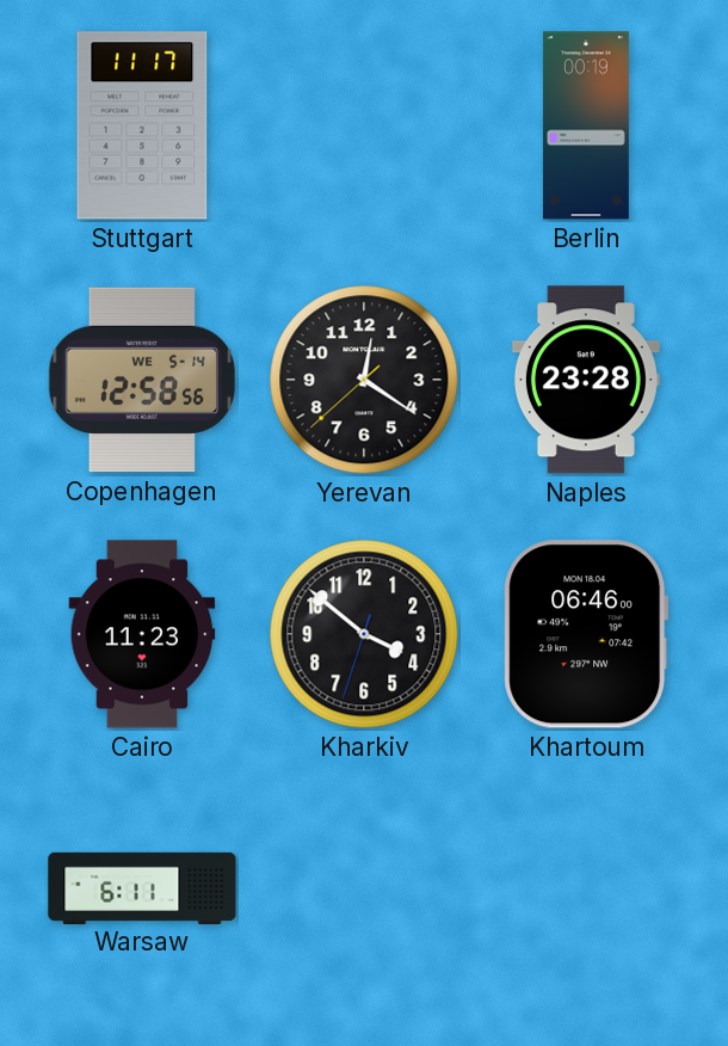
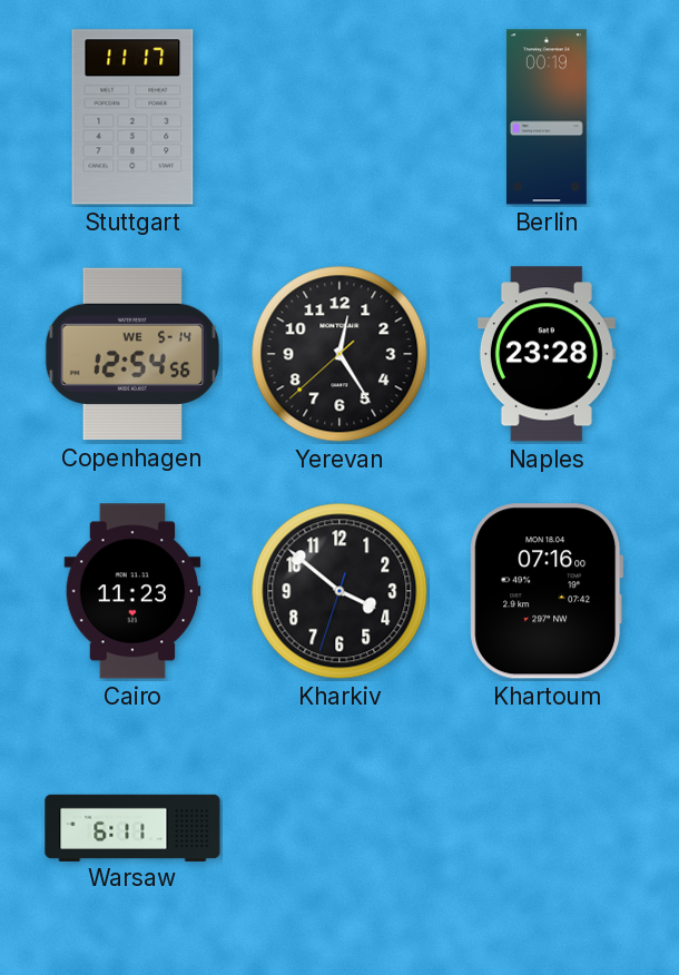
Copenhagen: 12:58 -> 12:54 (131, 354)
Yerevan: 12:20 -> 12:24 (339, 354)
Khartoum: 06:46 -> 07:16 (547, 591)
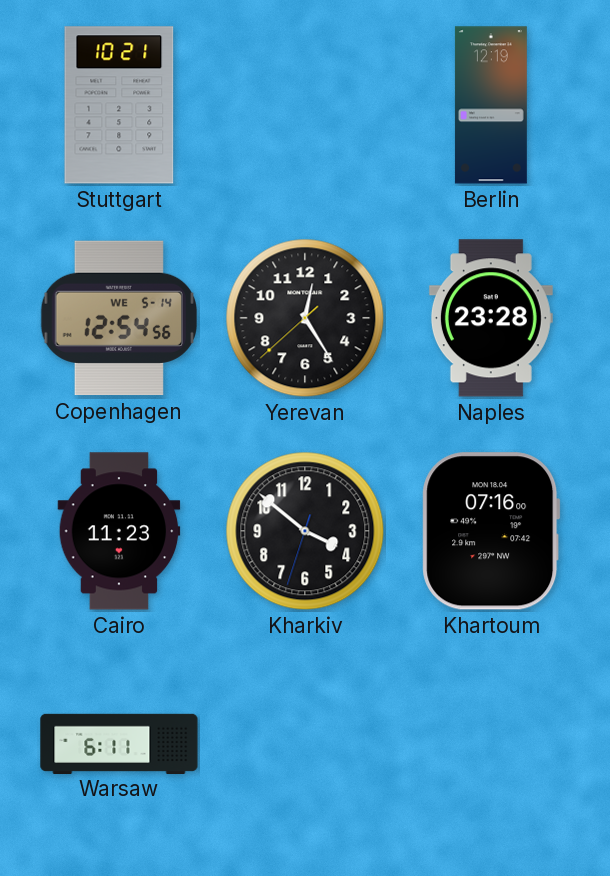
Stuttgart: 11:17 -> 10:21 (119, 105)
Berlin: 00:19 -> 12:19 (491, 105)
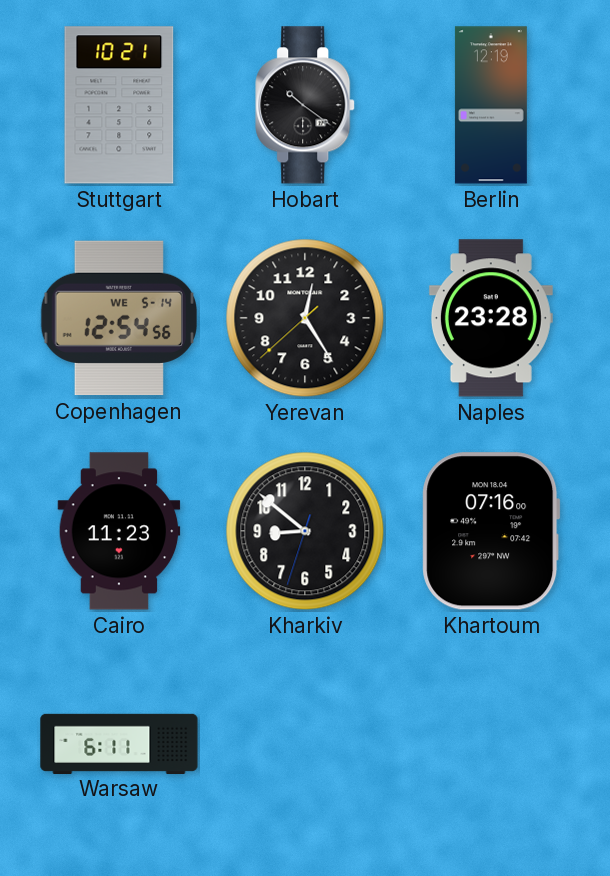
Hobart: none -> 10:21 (306, 105)
Kharkiv: 3:51 -> 8:51 (305, 531)
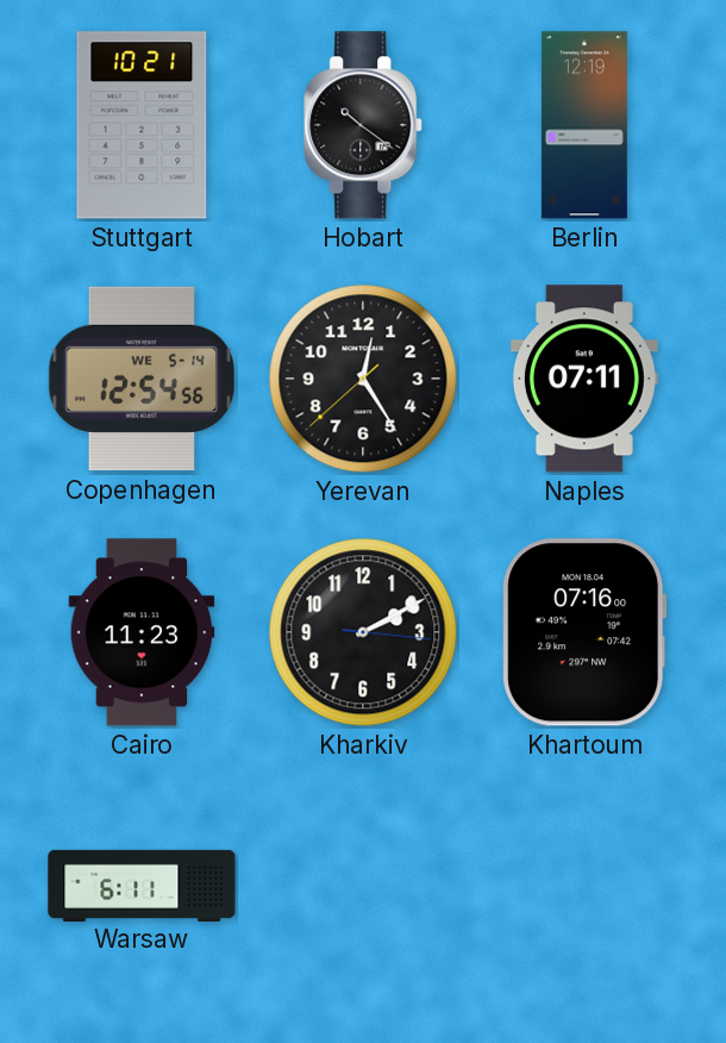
Naples: 23:28 -> 07:11 (584, 379)
Kharkiv: 8:51 -> 2:10 (363, 632)
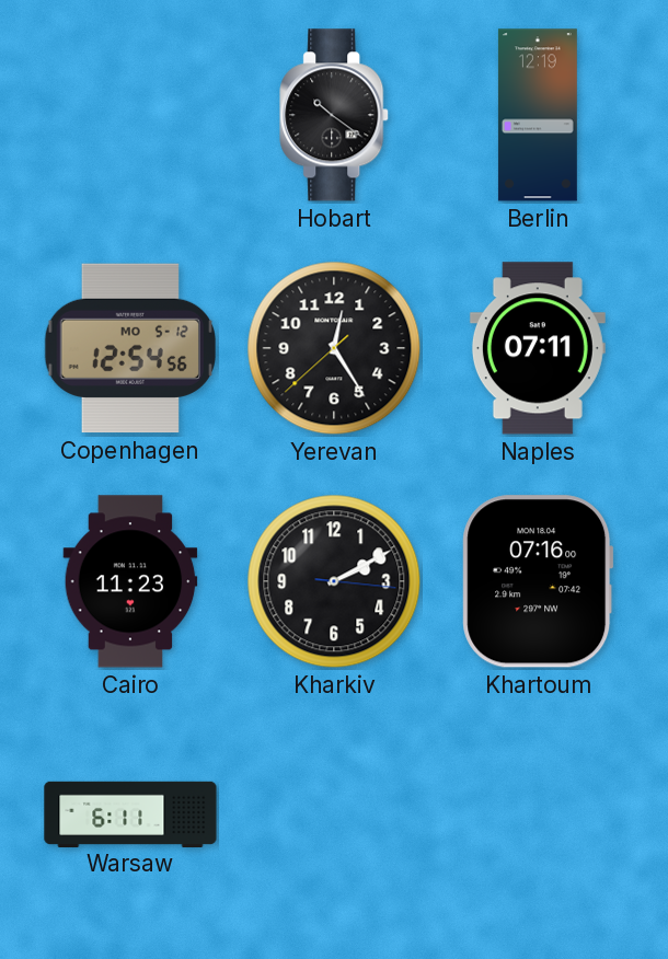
Stuttgart: 10:21 -> none (142, 125)
Copenhagen date: WE 5-14 -> MO 5-12 (129, 348)
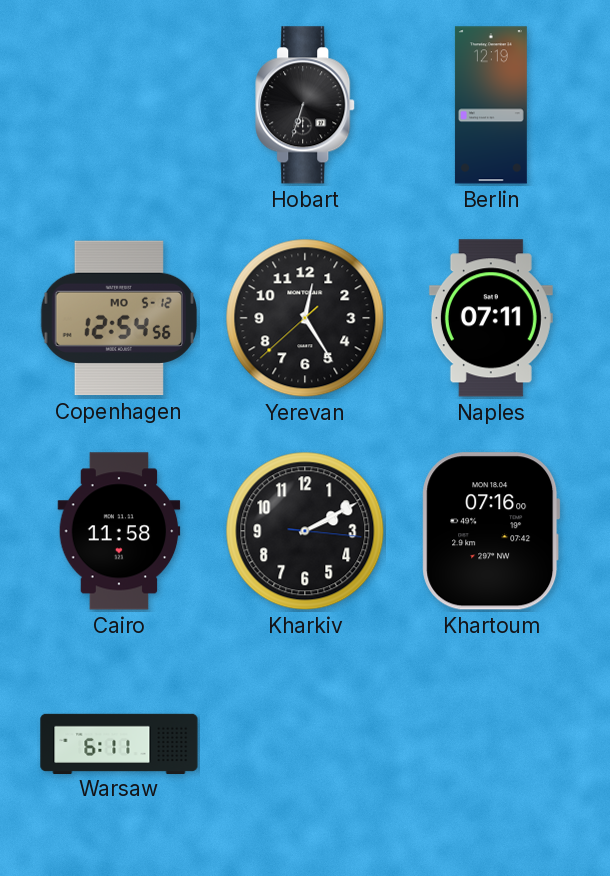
Hobart: 10:21 -> 6:33 (306, 105)
Cairo: 11:23 -> 11:58 (119, 531)
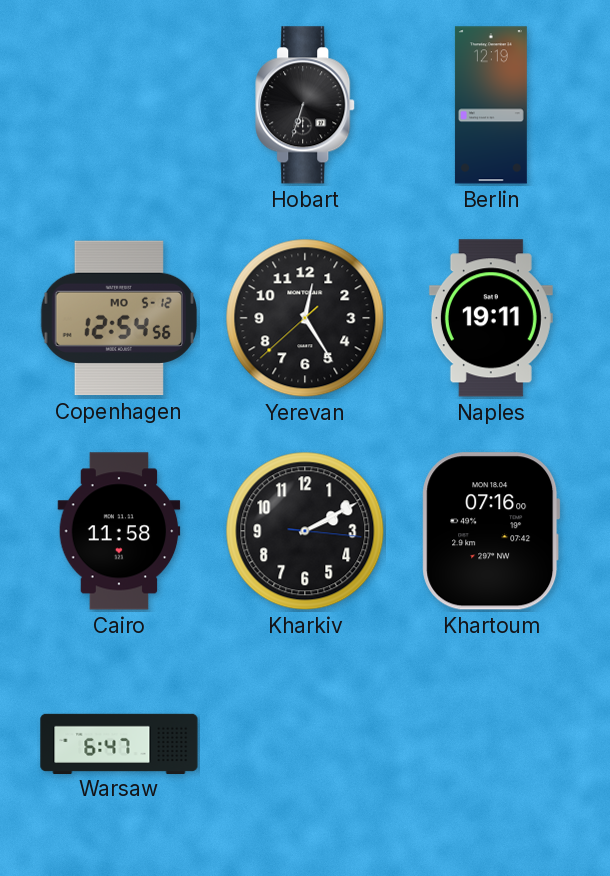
Naples: 07:11 -> 19:11 (491, 318)
Warsaw: 6:11 -> 6:47 (119, 743)
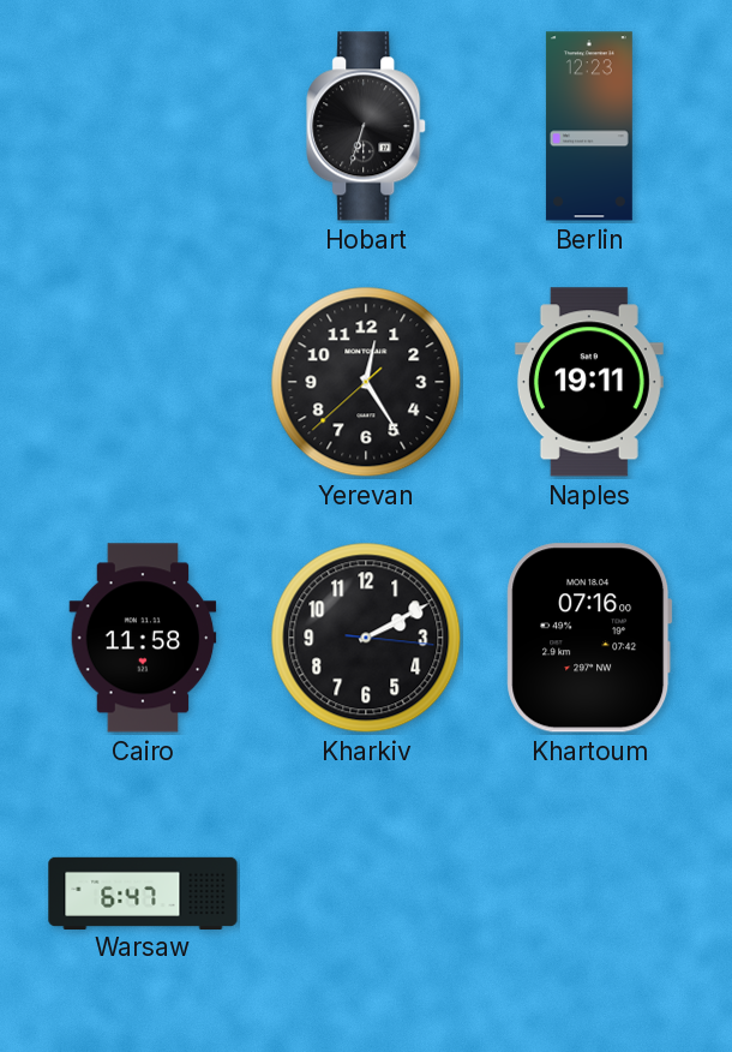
Berlin: 12:19 -> 12:23 (589, 126)
Copenhagen: 12:54 -> none (118, 318)
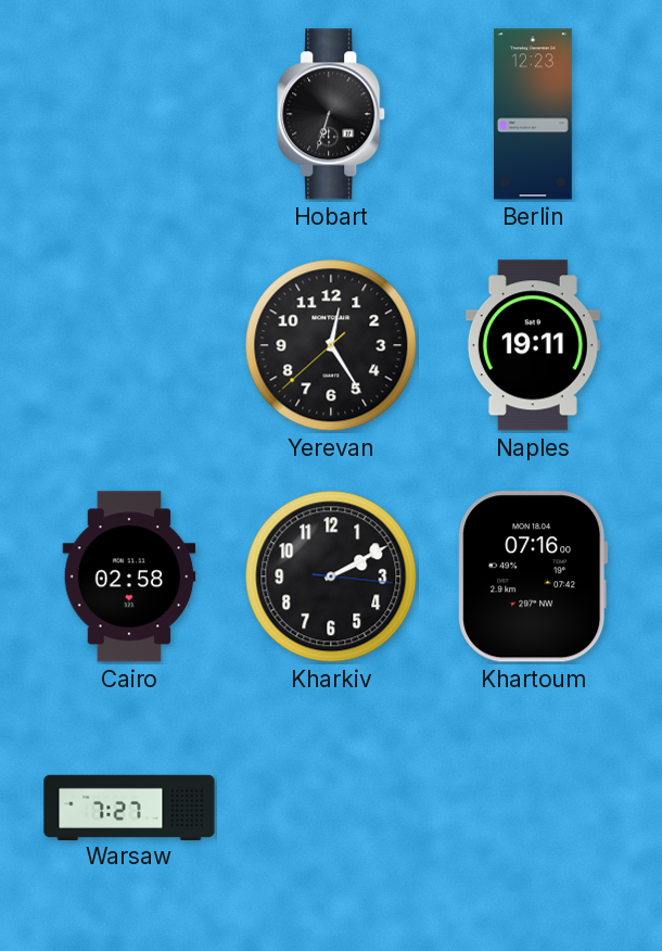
Cairo: 11:58 -> 02:58 (129, 576)
Warsaw: 6:47 -> 7:27 (129, 807)
